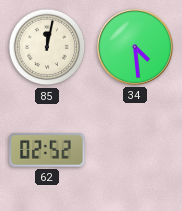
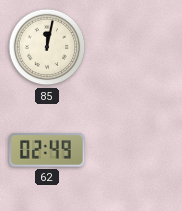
34: 4:29 -> none (135, 47)
62: 02:52 -> 02:49 (47, 150)
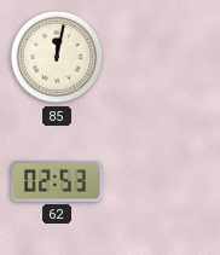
62: 02:49 -> 02:53 (57, 181)
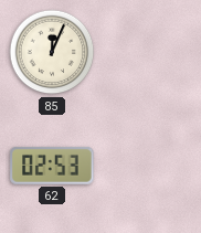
85: 12:02 -> 12:04 (52, 52)
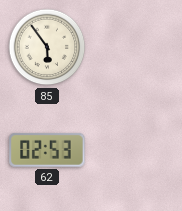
85: 12:04 -> 5:54 (47, 47)
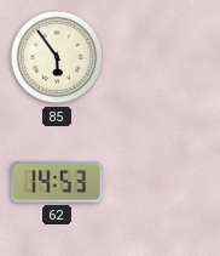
62: 02:53 -> 14:53 (57, 182)
